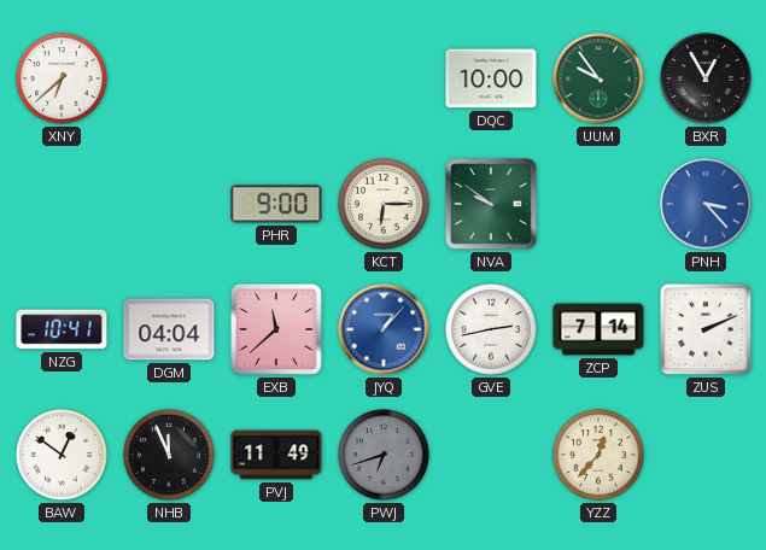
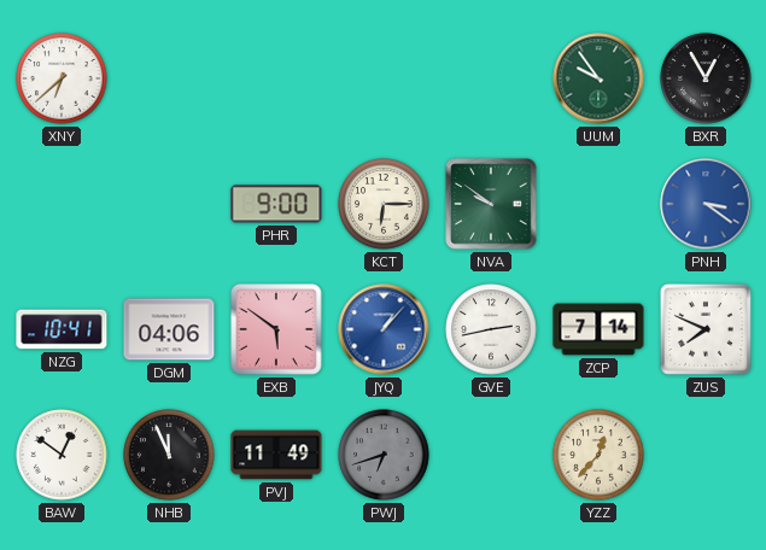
DQC: 10:00 -> none (491, 78)
PNH: 3:23 -> 3:21 (706, 204)
DGM: 04:04 -> 04:06 (169, 329)
EXB: 11:38 -> 5:51 (276, 329)
ZUS: 2:11 -> 7:49 (706, 329)
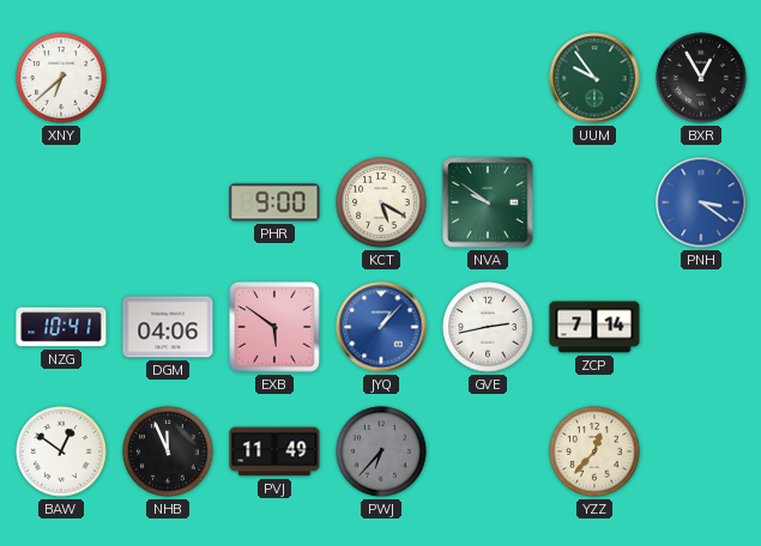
KCT: 6:15 -> 5:20 (381, 202)
ZUS: 7:49 -> none (706, 329)
PWJ: 6:42 -> 6:37 (381, 451)
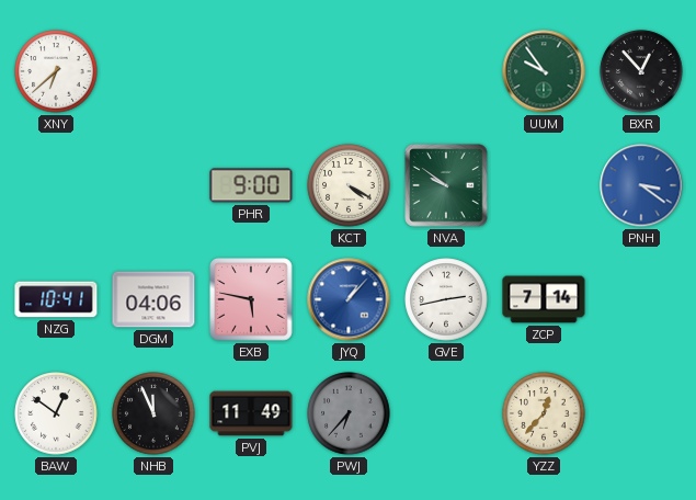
BXR: 12:55 -> 12:53 (641, 71)
KCT: 5:20 -> 4:20 (349, 185)
EXB: 5:51 -> 5:47 (251, 299)
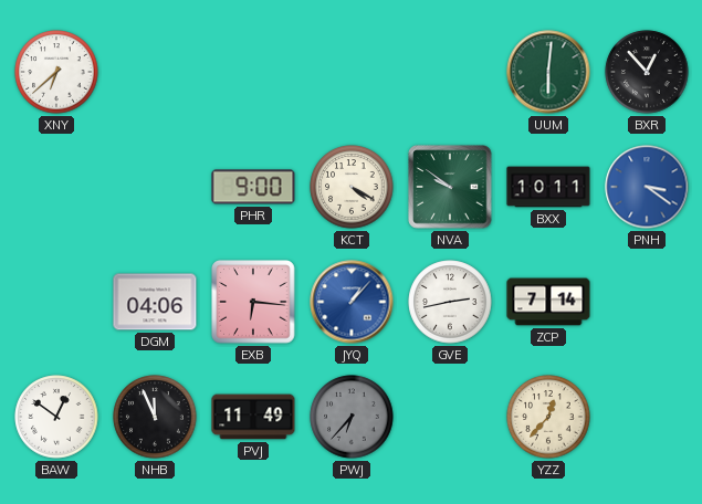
UUM: 9:54 -> 6:01 (548, 72)
BXX: none -> 10:11 (548, 187)
NZG: 10:41 -> none (56, 299)
EXB: 5:47 -> 6:16 (253, 302)
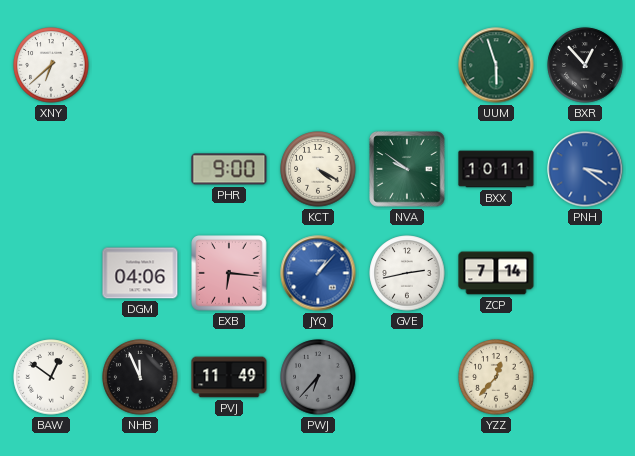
UUM: 6:01 -> 5:57 (496, 65)
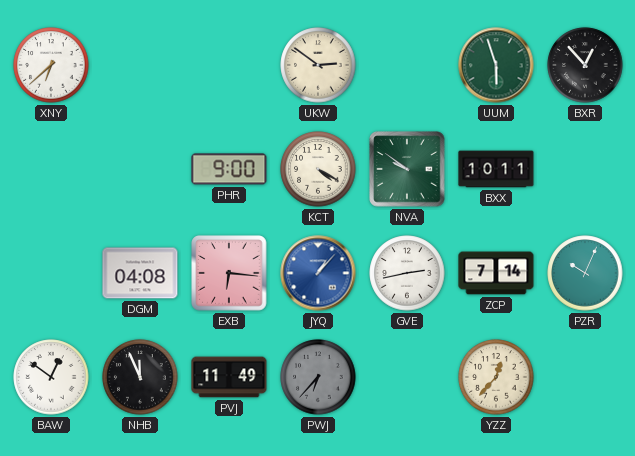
UKW: none -> 2:51 (318, 65)
PNH: 3:21 -> none (585, 169)
DGM: 04:06 -> 04:08 (140, 273)
PZR: none -> 10:04 (585, 273)
